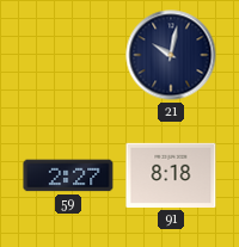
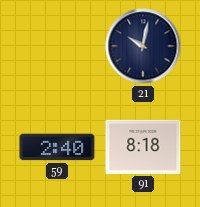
59: 2:27 -> 2:40 (57, 147)
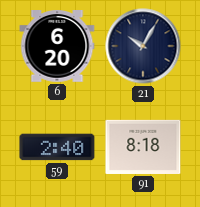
6: none -> 6:20 (57, 47)
21: 10:02 -> 10:05 (143, 46)
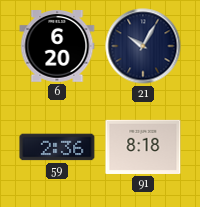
59: 2:40 -> 2:36 (57, 147)
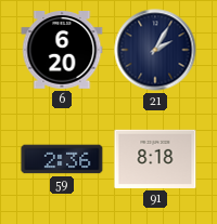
21: 10:05 -> 2:05 (155, 50)
